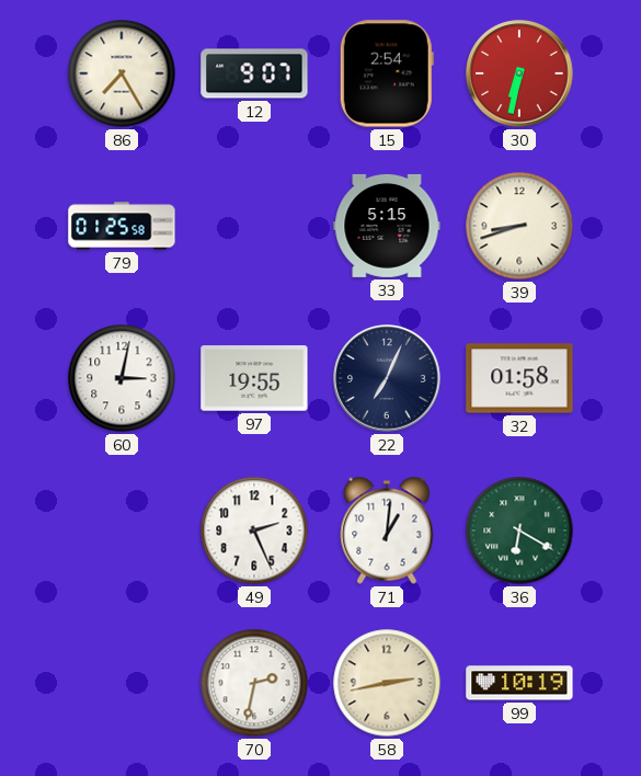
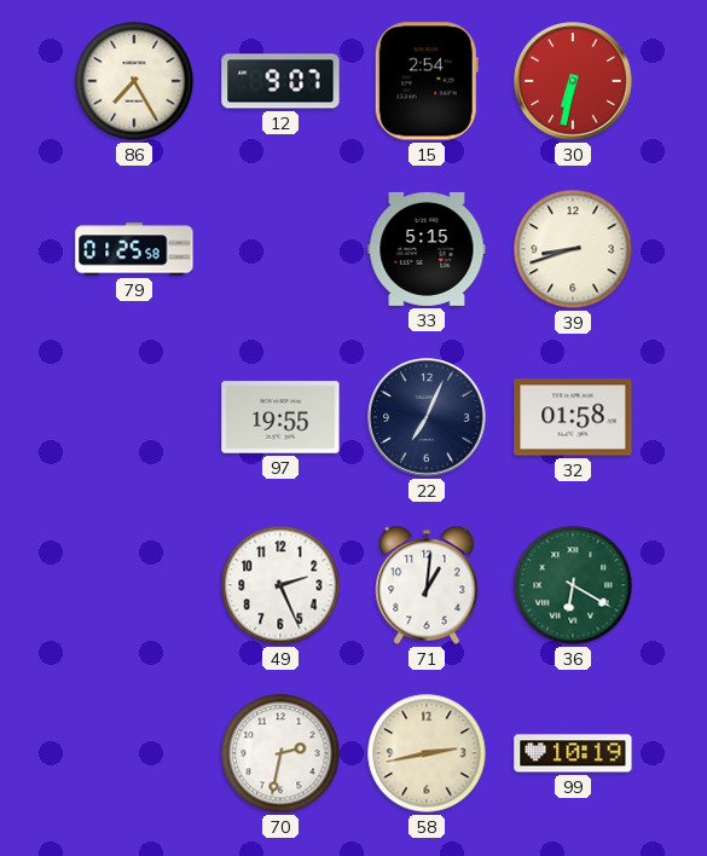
60: 3:02 -> none (122, 378)
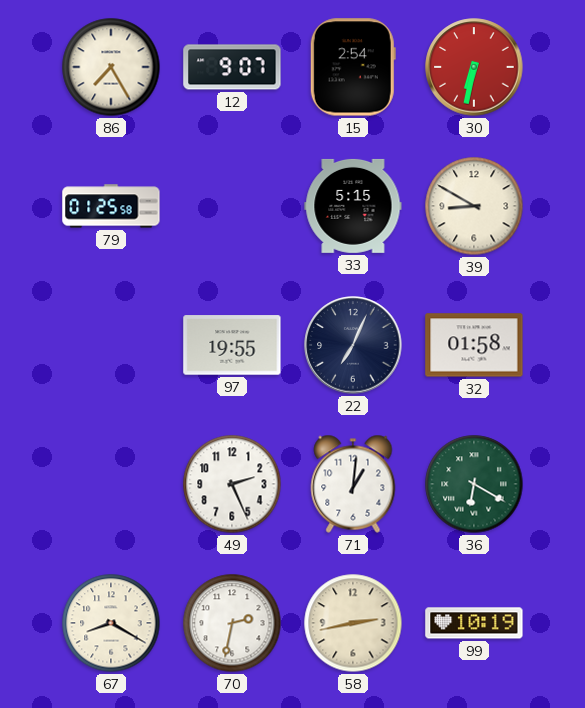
39: 8:42 -> 8:50 (474, 206)
67: none -> 8:20 (111, 623)
